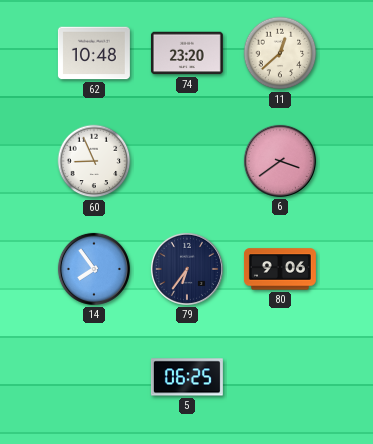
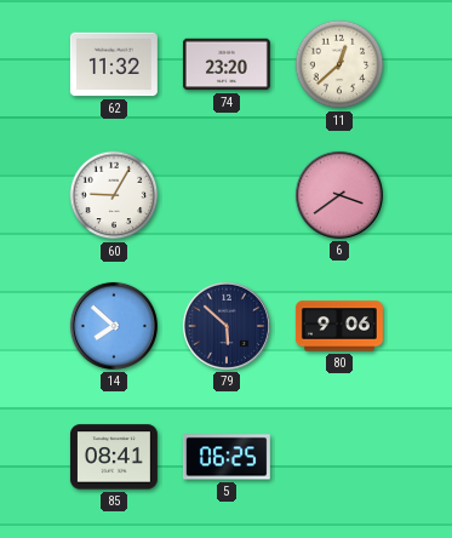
62: 10:48 -> 11:32 (114, 64)
60: 8:56 -> 9:05 (114, 195)
14: 7:54 -> 7:52 (114, 326)
79: 6:36 -> 5:52 (227, 326)
85: none -> 08:41 (114, 457)
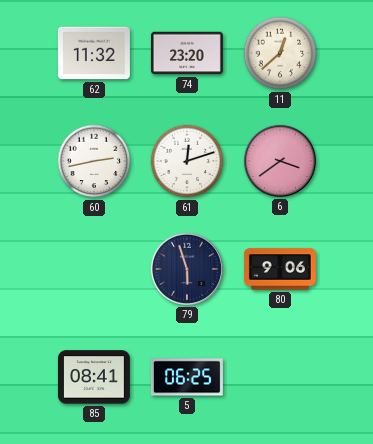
60: 9:05 -> 2:43 (94, 161)
61: none -> 12:12 (187, 161)
14: 7:52 -> none (114, 326)
79: 5:52 -> 5:57 (187, 269)
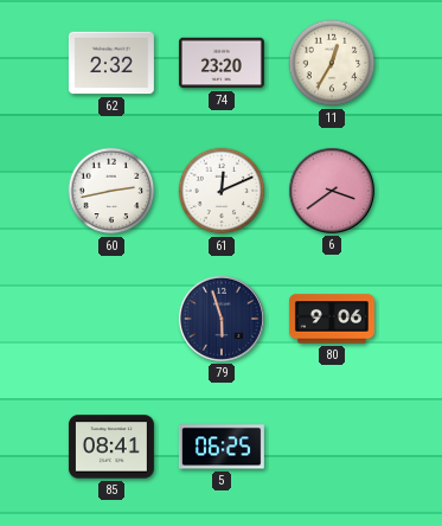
62: 11:32 -> 2:32 (111, 63)
11: 12:38 -> 12:35 (332, 63)
61: 12:12 -> 12:11 (222, 191)
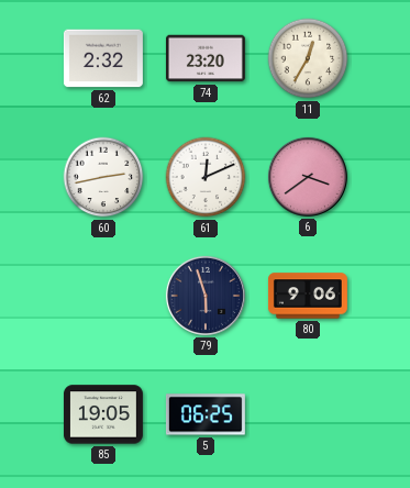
85: 08:41 -> 19:05 (103, 414)
